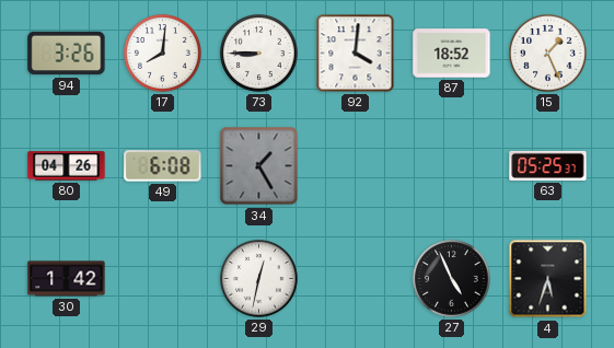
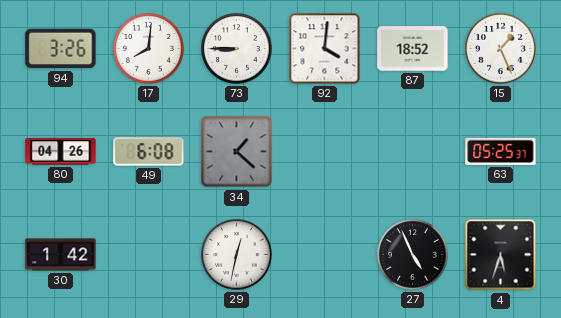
34: 1:25 -> 1:22 (237, 152)
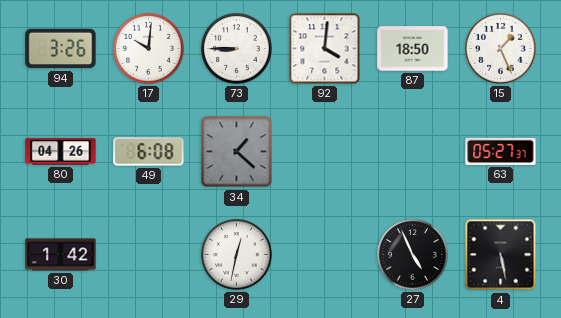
17: 8:01 -> 10:01 (149, 49)
87: 18:52 -> 18:50 (413, 49)
63: 05:25 -> 05:27 (501, 151)
4: 5:33 -> 5:28 (501, 255)
